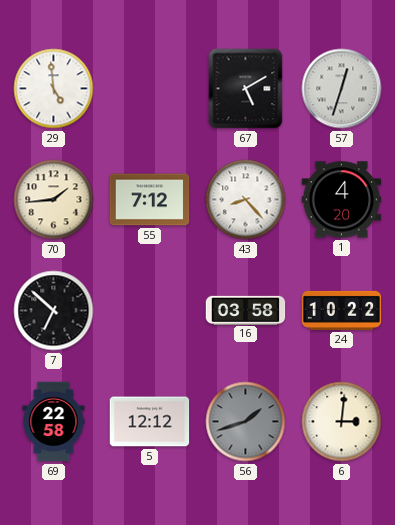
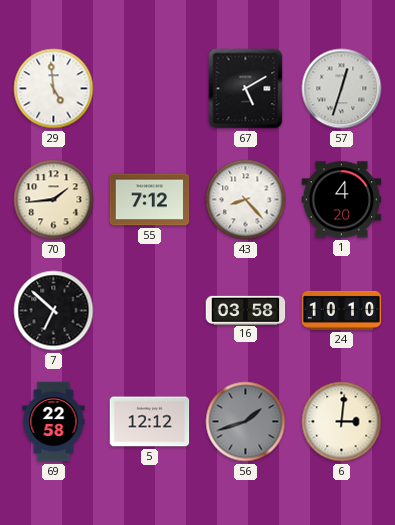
24: 10:22 -> 10:10 (342, 310)
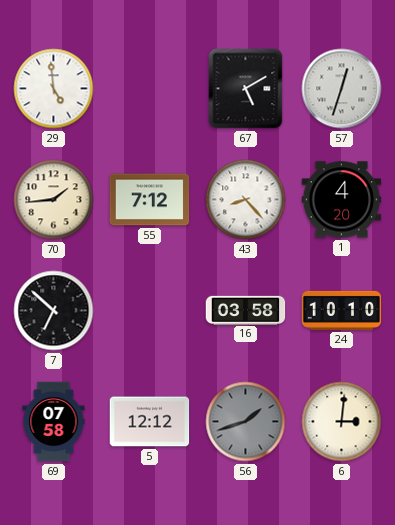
69: 22:58 -> 07:58 (54, 422)
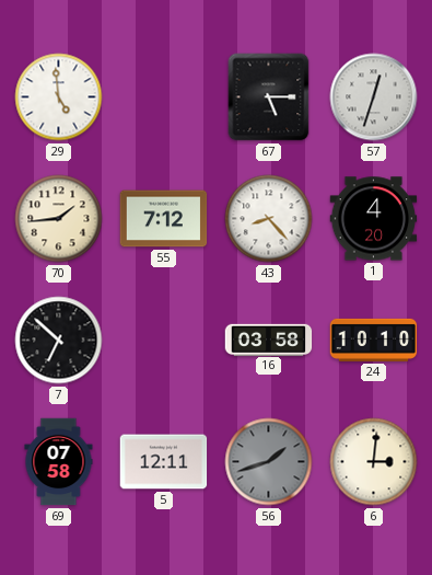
67: 5:10 -> 5:15 (269, 97)
5: 12:12 -> 12:11 (164, 462)
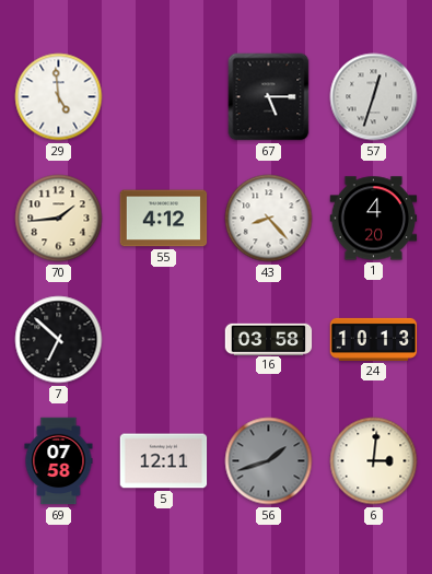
55: 7:12 -> 4:12 (164, 219)
24: 10:10 -> 10:13 (374, 339)
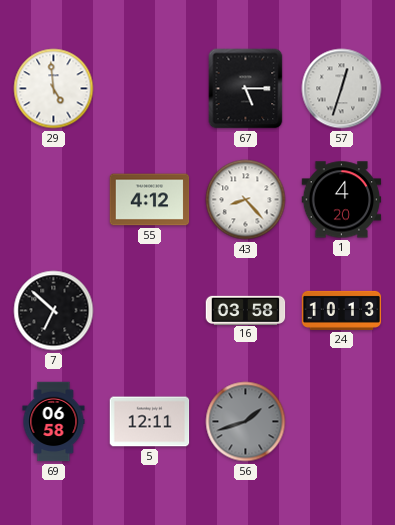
70: 1:44 -> none (59, 219)
69: 07:58 -> 06:58 (54, 422)
6: 3:01 -> none (374, 461)
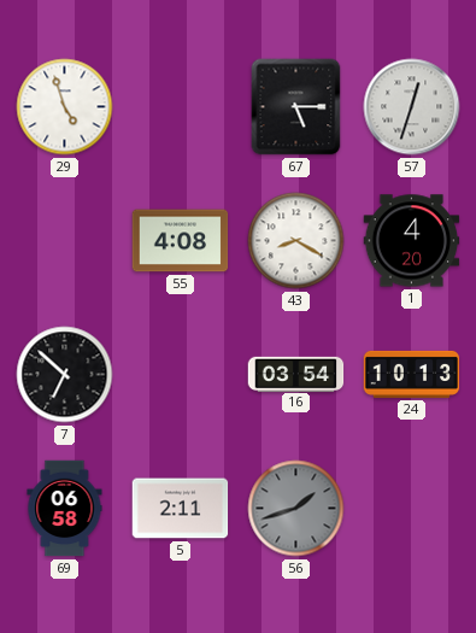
29: 4:59 -> 4:57 (65, 107)
55: 4:12 -> 4:08 (181, 241)
43: 8:23 -> 8:20 (296, 241)
16: 03:58 -> 03:54 (296, 374)
5: 12:11 -> 2:11 (181, 509)
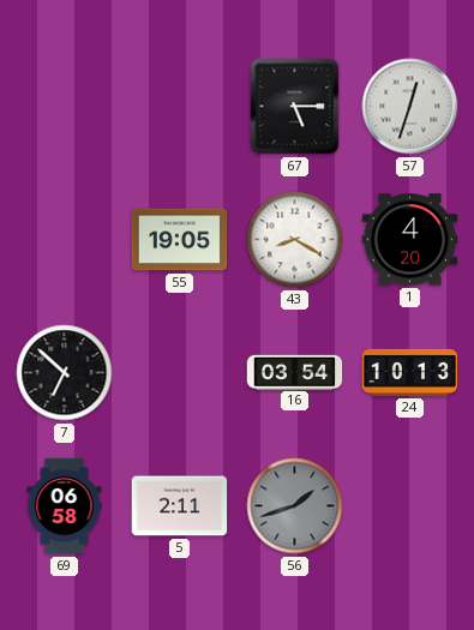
29: 4:57 -> none (65, 107)
55: 4:08 -> 19:05 (180, 240)
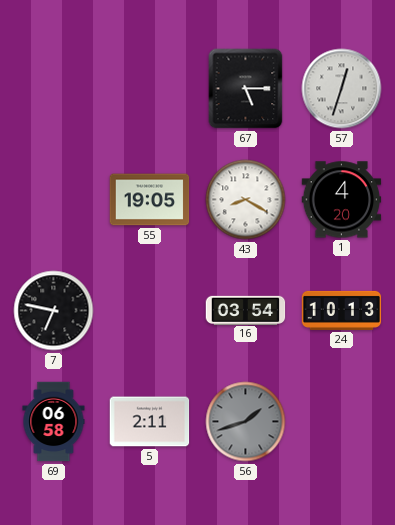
7: 6:52 -> 6:47 (54, 311)
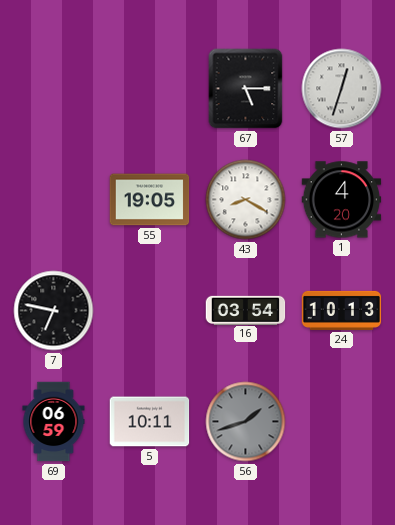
69: 06:58 -> 06:59 (54, 422)
5: 2:11 -> 10:11 (150, 422)
